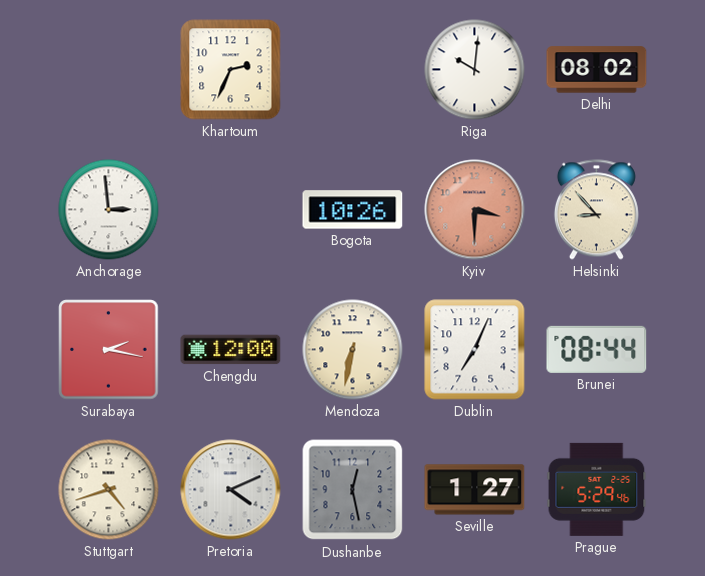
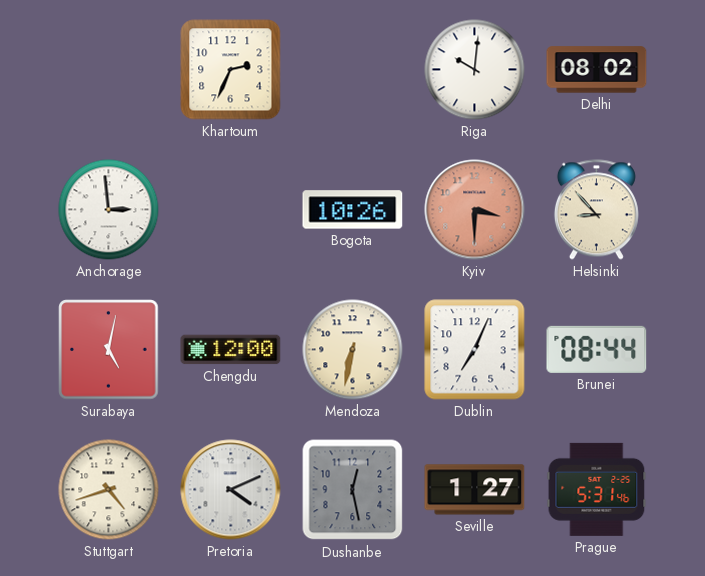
Surabaya: 2:17 -> 5:02 (109, 350)
Prague: 5:29 -> 5:31 (597, 489)
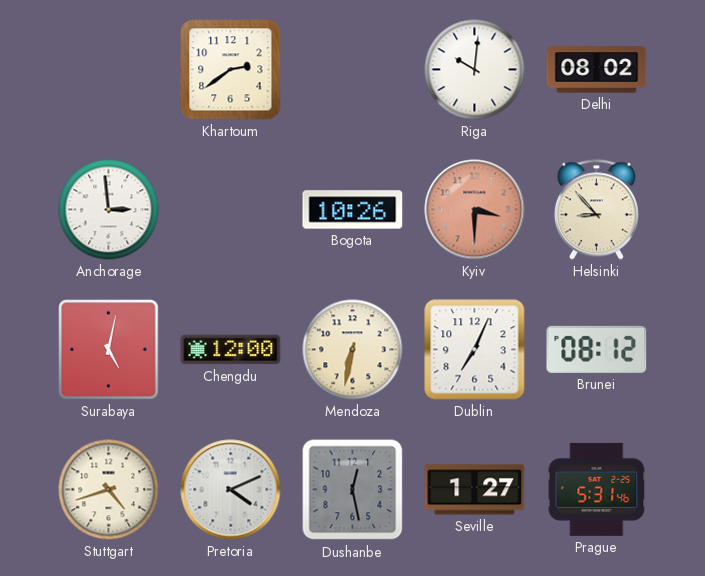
Khartoum: 2:34 -> 2:39 (231, 70)
Brunei: 08:44 -> 08:12 (597, 349)
